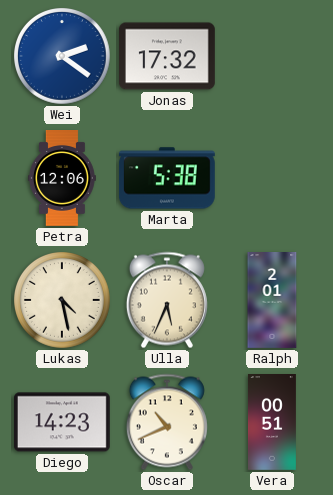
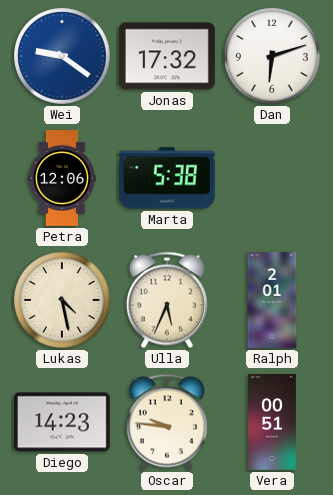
Wei: 2:21 -> 9:21 (63, 57)
Dan: none -> 6:12 (273, 57)
Oscar: 10:41 -> 9:46 (167, 422)
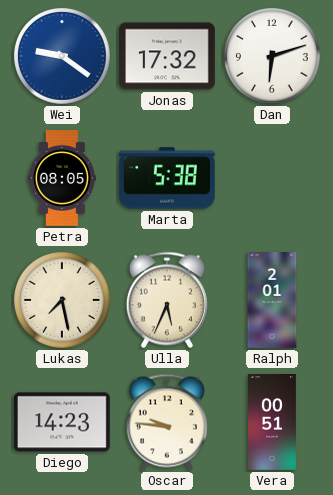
Petra: 12:06 -> 08:05 (62, 179)
Lukas: 4:28 -> 7:28 (63, 301)
